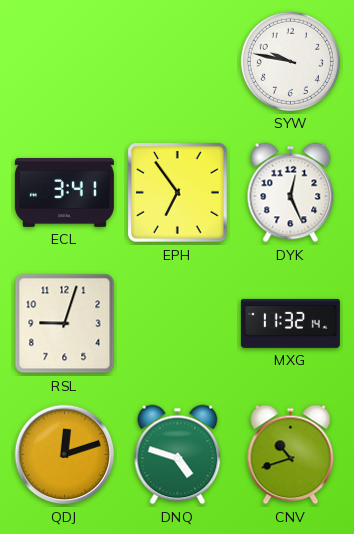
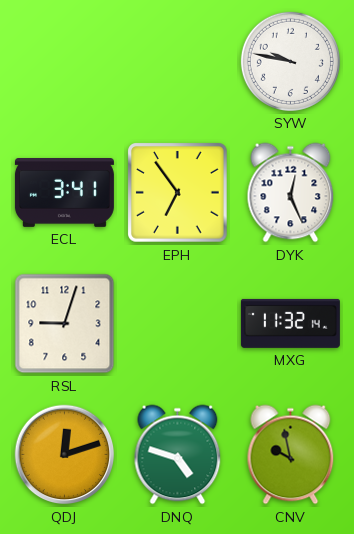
CNV: 10:42 -> 9:58 (291, 455)
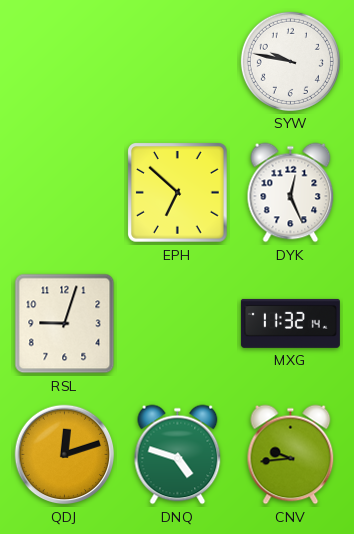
ECL: 3:41 -> none (64, 193)
EPH: 6:54 -> 6:52 (178, 193)
CNV: 9:58 -> 9:44 (291, 455)
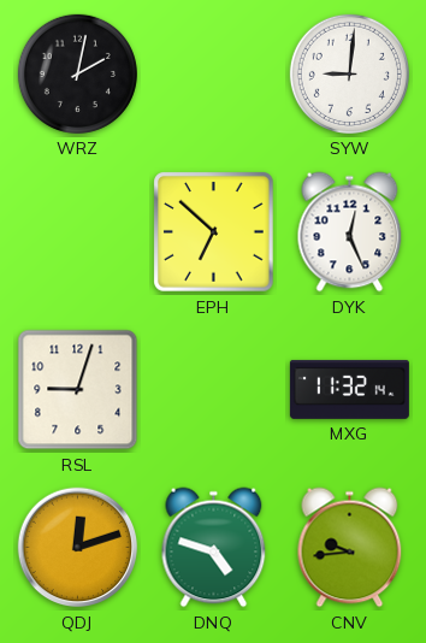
WRZ: none -> 2:02 (77, 73)
SYW: 9:47 -> 9:01 (349, 73)
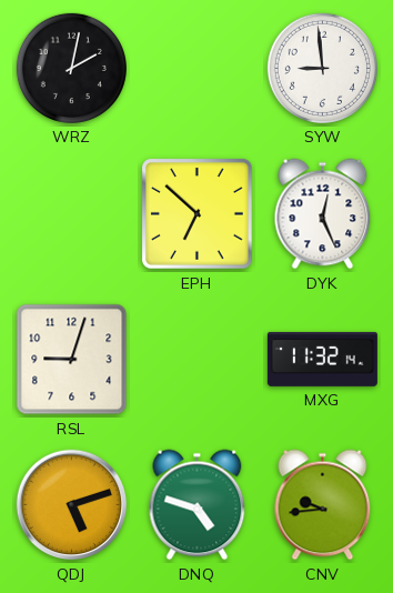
SYW: 9:01 -> 8:59 (322, 68)
QDJ: 12:12 -> 5:12 (72, 505)
